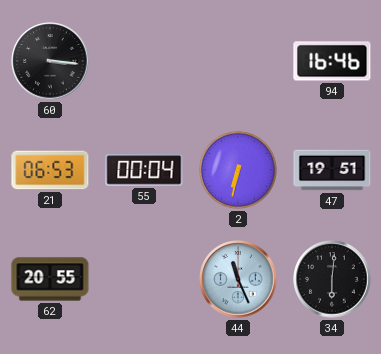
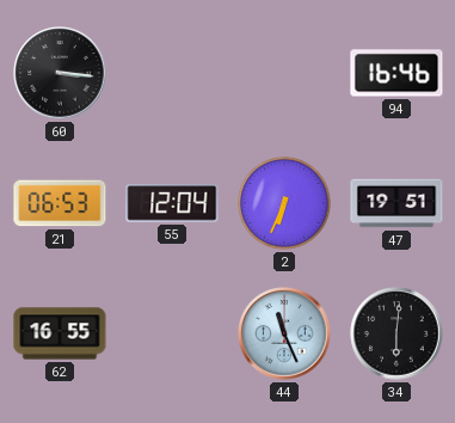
55: 00:04 -> 12:04 (172, 203)
2: 6:32 -> 6:34 (284, 203)
62: 20:55 -> 16:55 (60, 333)
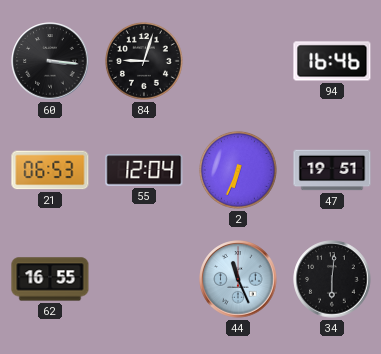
84: none -> 9:03 (144, 61)
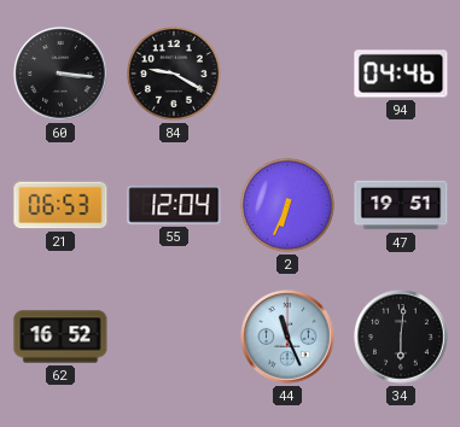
84: 9:03 -> 9:20 (174, 74)
94: 16:46 -> 04:46 (401, 74)
62: 16:55 -> 16:52 (60, 337)
